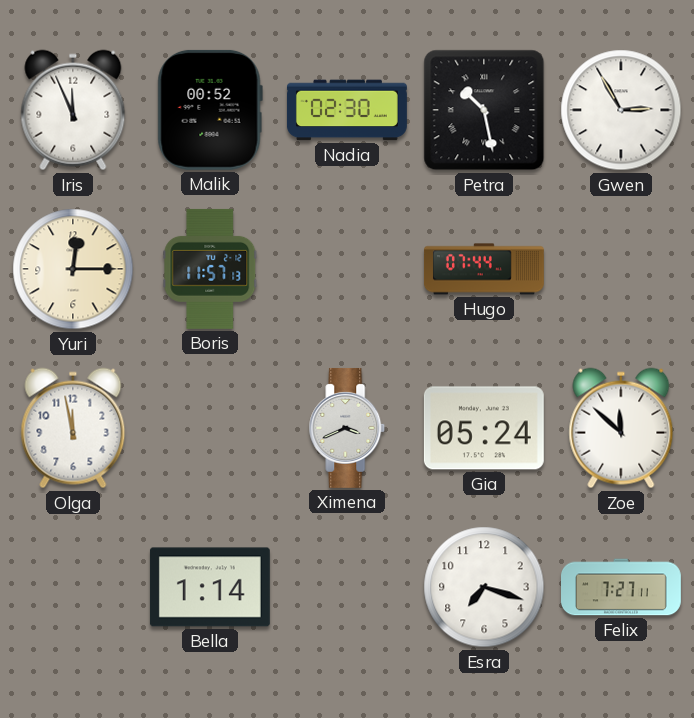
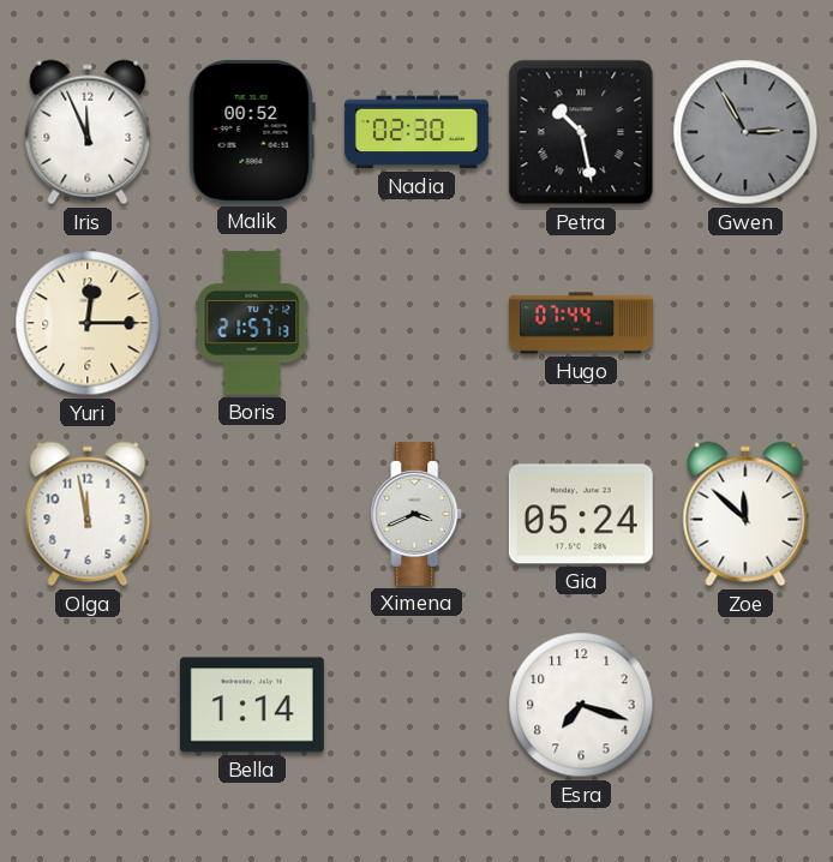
Gwen dial: white -> grey (745, 132)
Boris: 11:57 -> 21:57 (252, 323)
Felix: 7:27 -> none (622, 587)
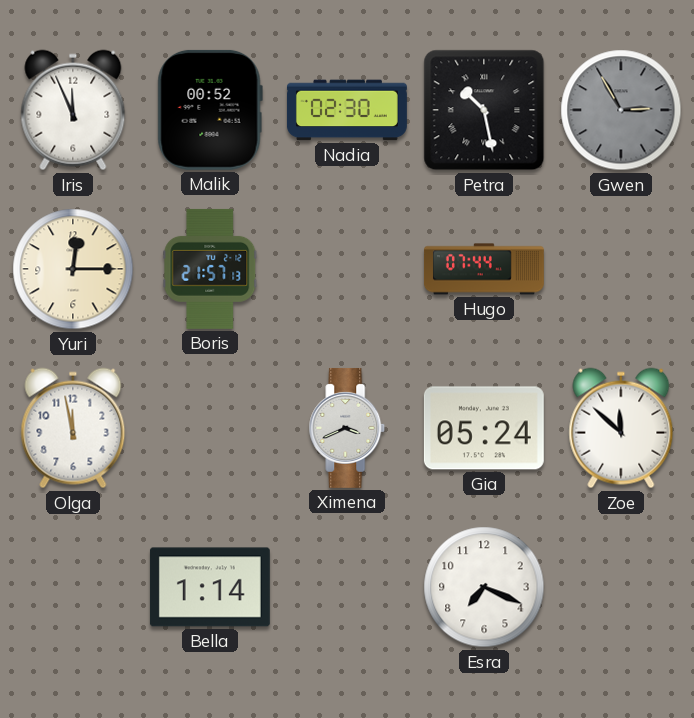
Esra: 7:18 -> 7:19 (484, 587)
